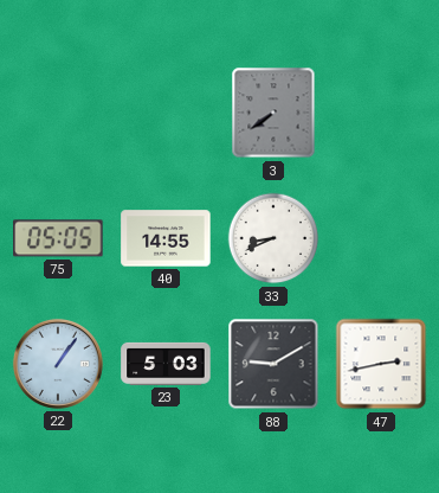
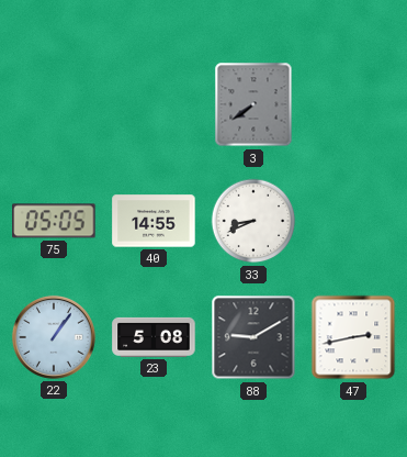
23: 5:03 -> 5:08 (154, 337)
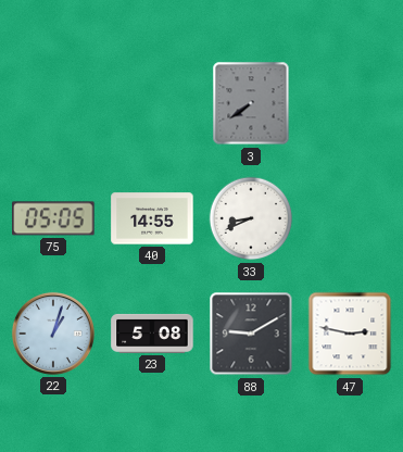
22: 1:06 -> 1:03 (53, 334)
47: 2:43 -> 2:47 (350, 334)
